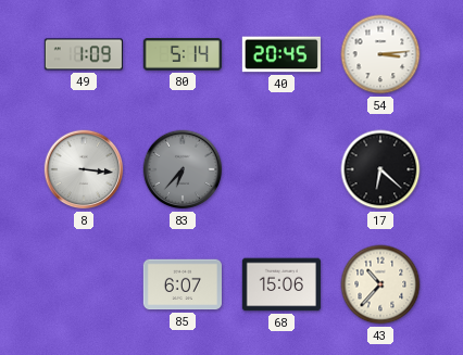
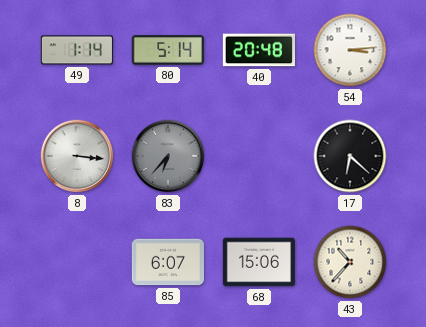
49: 1:09 -> 1:14 (76, 50)
40: 20:45 -> 20:48 (259, 50)
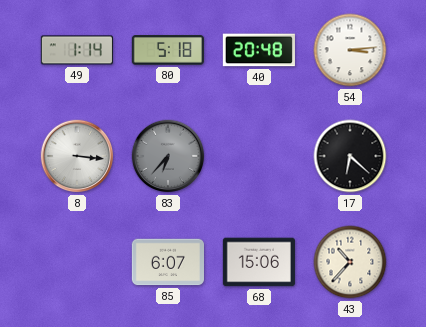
80: 5:14 -> 5:18 (168, 50)
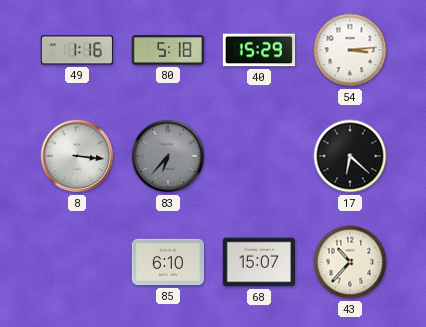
49: 1:14 -> 1:16 (76, 50)
40: 20:48 -> 15:29 (259, 50)
85: 6:07 -> 6:10 (167, 262)
68: 15:06 -> 15:07 (258, 262)
